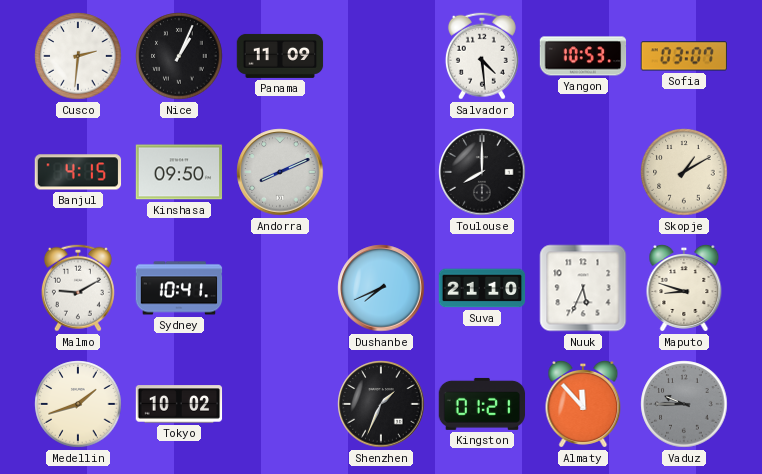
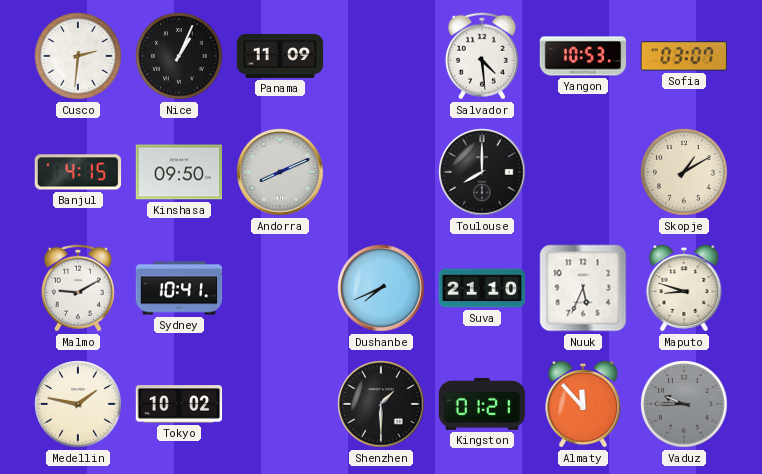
Medellin: 1:42 -> 1:47 (78, 404)
Shenzhen: 1:34 -> 1:30 (381, 404)
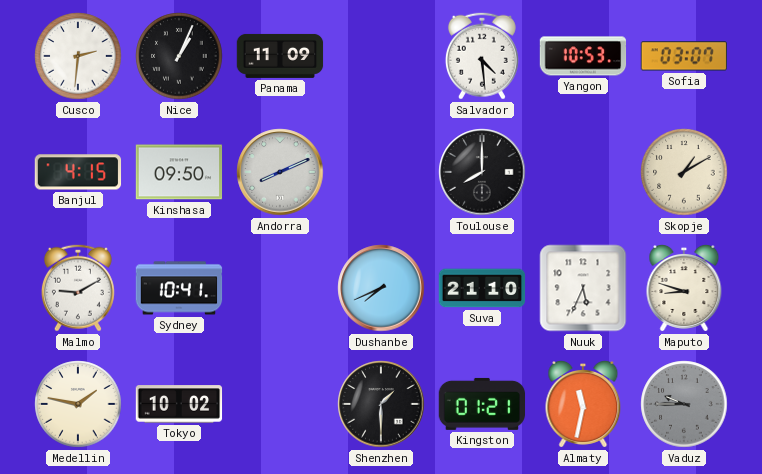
Almaty: 11:53 -> 11:32 (583, 405)
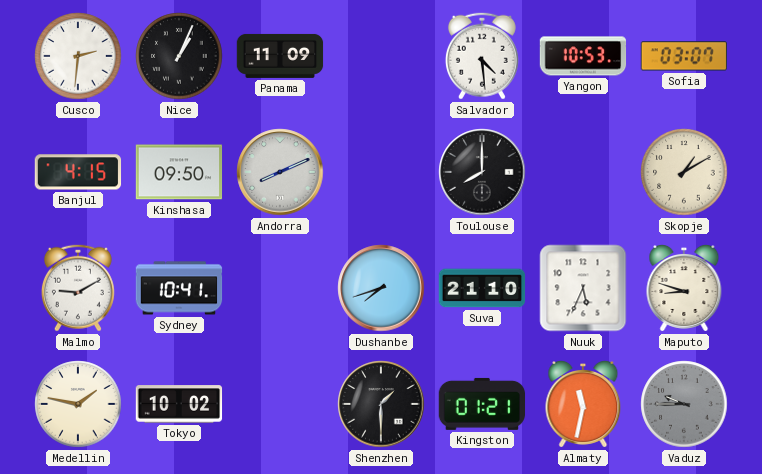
Dushanbe: 7:41 -> 7:42 (381, 288)
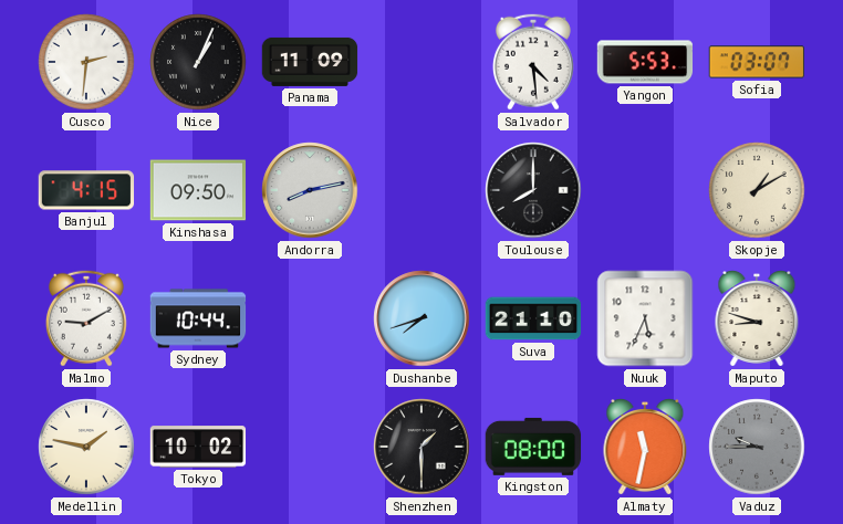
Yangon: 10:53 -> 5:53 (645, 62)
Andorra: 8:11 -> 8:13 (310, 190)
Sydney: 10:41 -> 10:44 (198, 318)
Kingston: 01:21 -> 08:00 (533, 447)
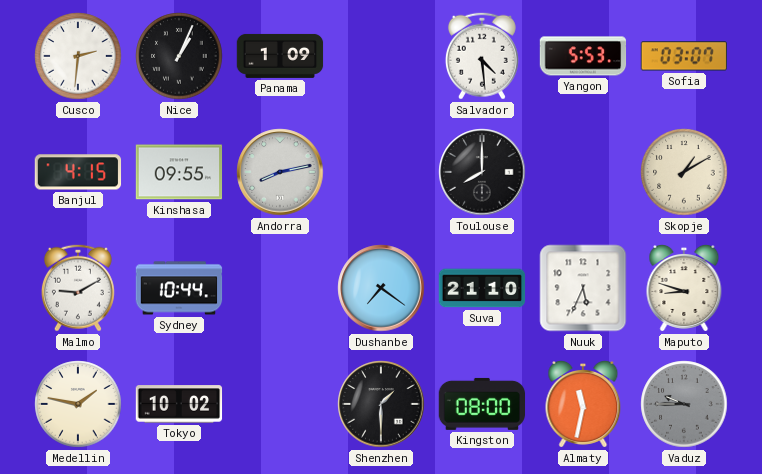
Panama: 11:09 -> 1:09 (280, 56)
Kinshasa: 09:50 -> 09:55 (179, 172)
Dushanbe: 7:42 -> 7:21 (381, 288)
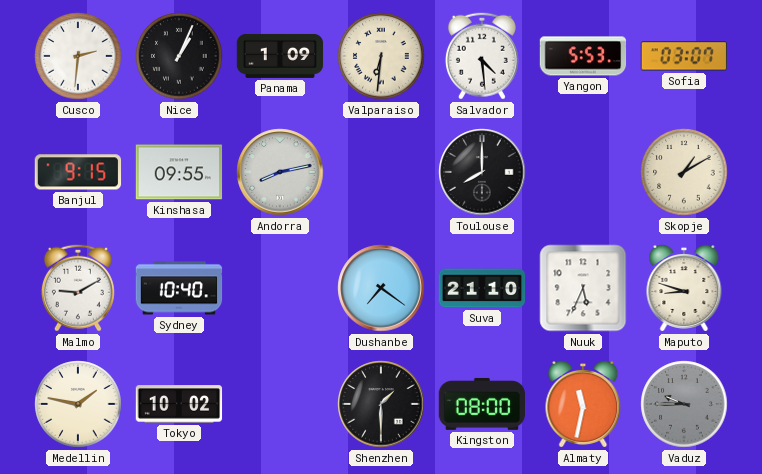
Valparaiso: none -> 6:31 (381, 56)
Banjul: 4:15 -> 9:15 (78, 172)
Sydney: 10:44 -> 10:40 (179, 288)
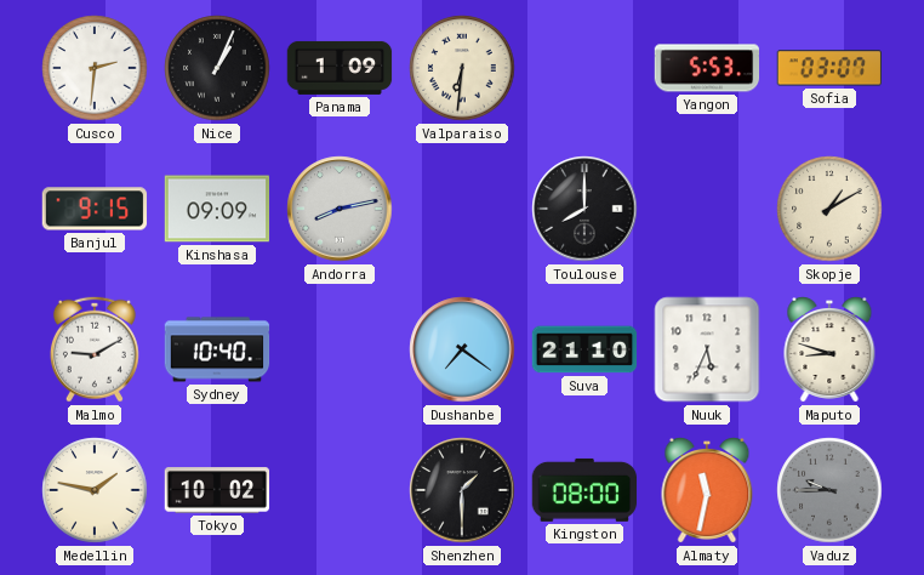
Salvador: 4:29 -> none (482, 56)
Kinshasa: 09:55 -> 09:09 (217, 209)
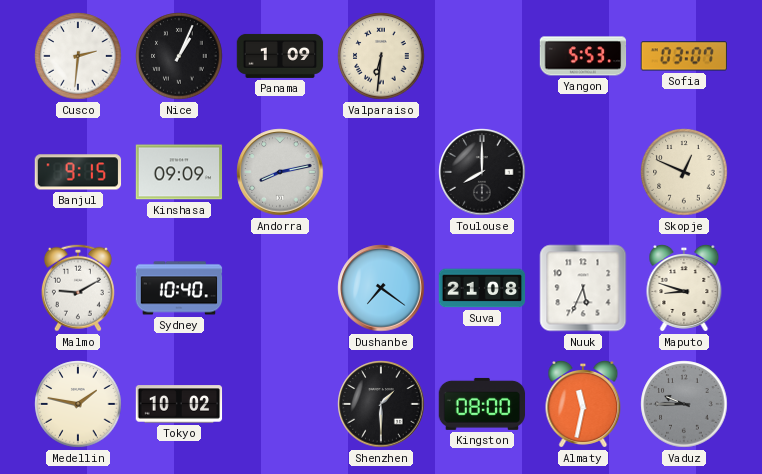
Skopje: 1:10 -> 12:49 (684, 172)
Suva: 21:10 -> 21:08 (482, 288)
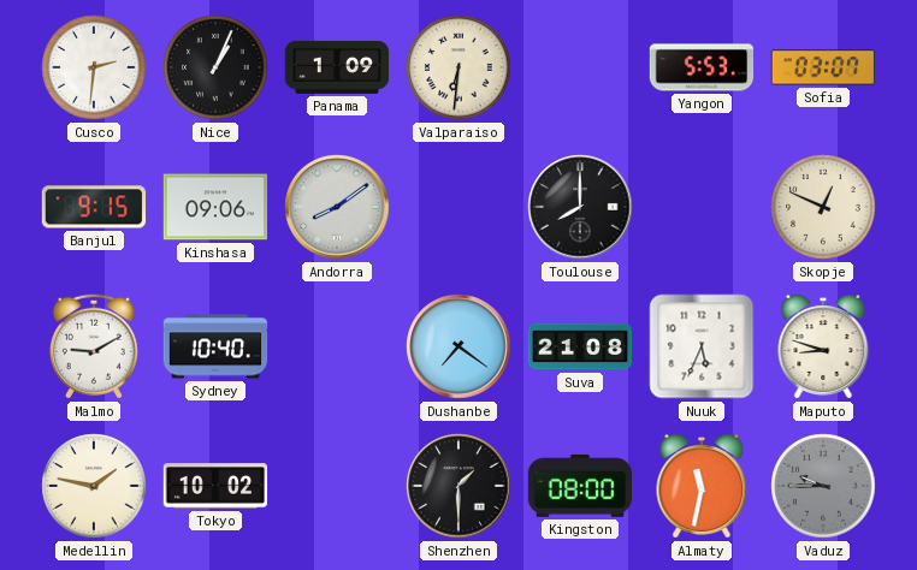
Kinshasa: 09:09 -> 09:06 (215, 207)
Andorra: 8:13 -> 8:09 (337, 207)
